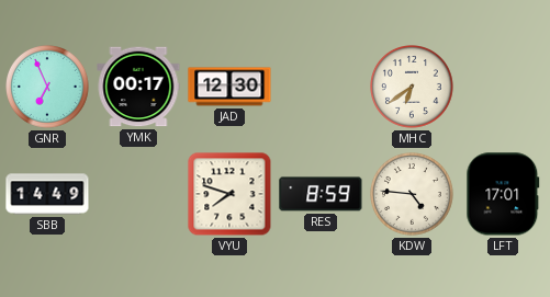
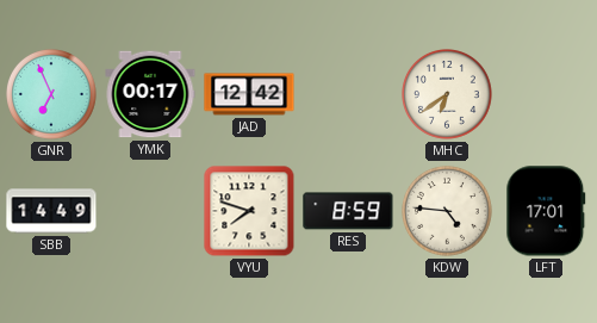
JAD: 12:30 -> 12:42 (249, 94)
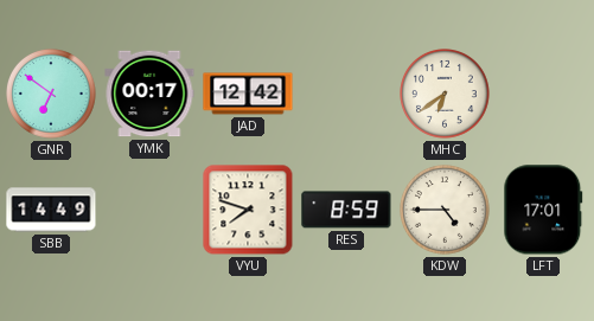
GNR: 6:56 -> 6:51 (52, 95)
KDW: 4:46 -> 4:45 (446, 211)
